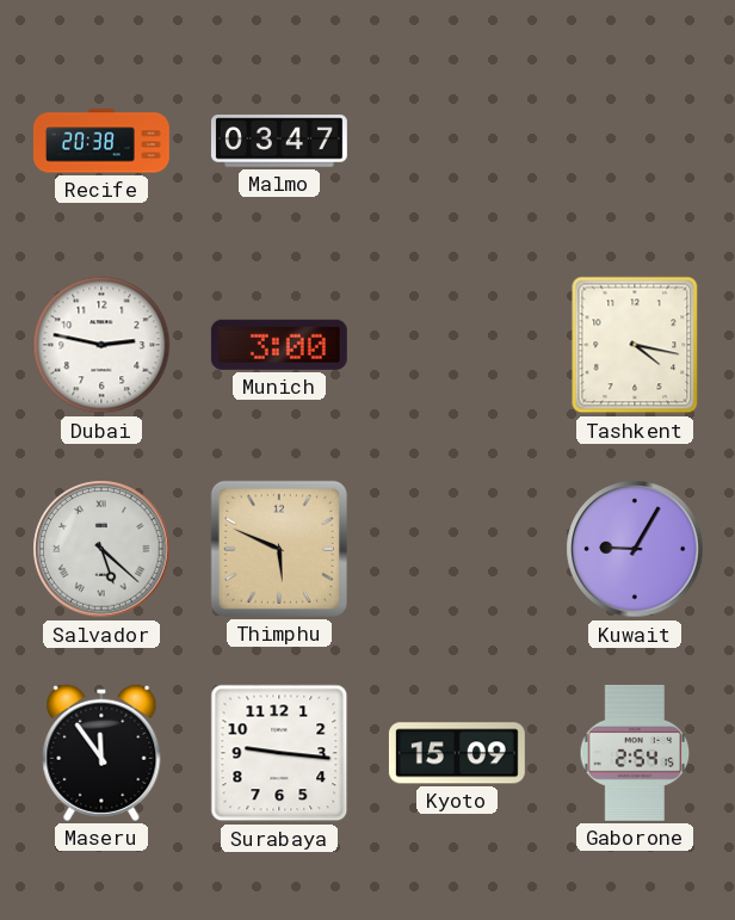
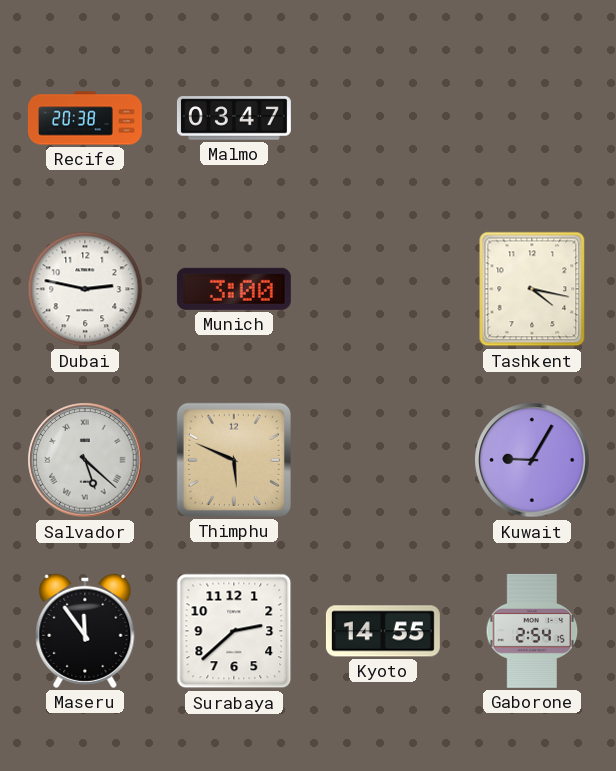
Surabaya: 9:16 -> 2:38 (234, 631)
Kyoto: 15:09 -> 14:55 (383, 631)
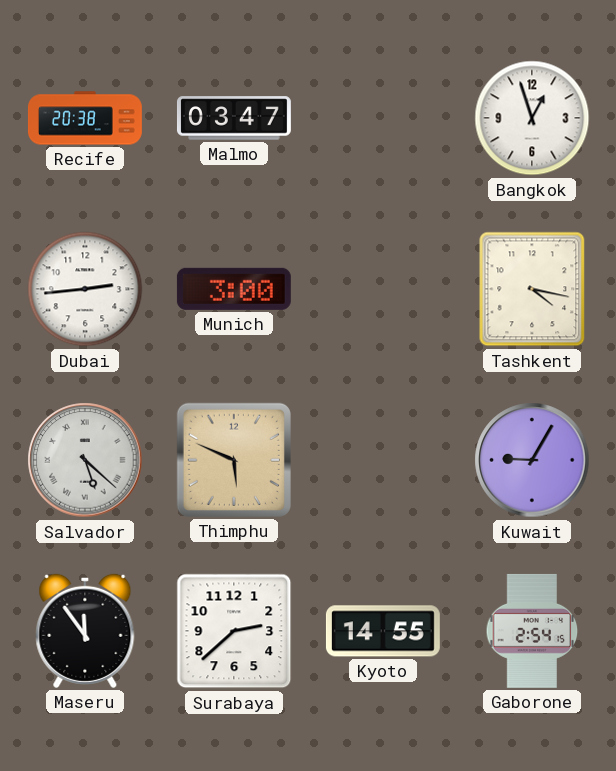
Bangkok: none -> 12:57 (532, 118)
Dubai: 2:47 -> 2:44 (85, 289)
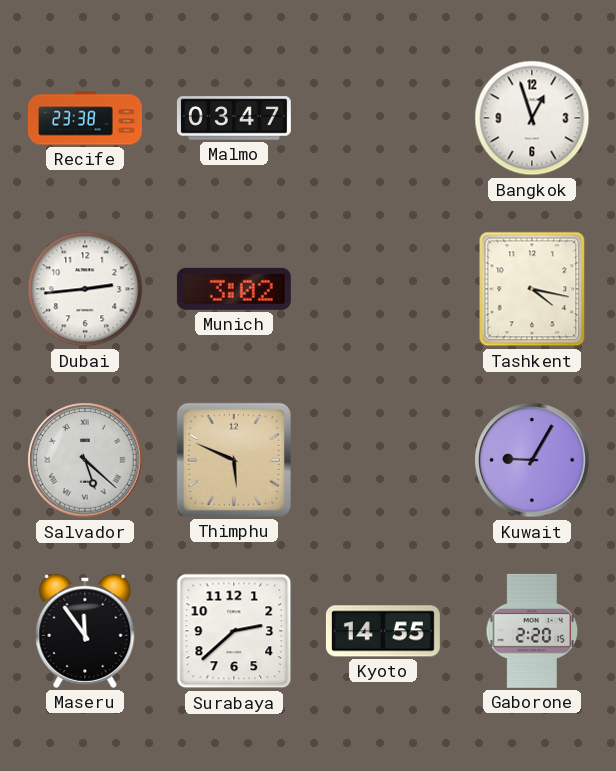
Recife: 20:38 -> 23:38 (85, 118)
Munich: 3:00 -> 3:02 (234, 289)
Gaborone: 2:54 -> 2:20 (532, 631)
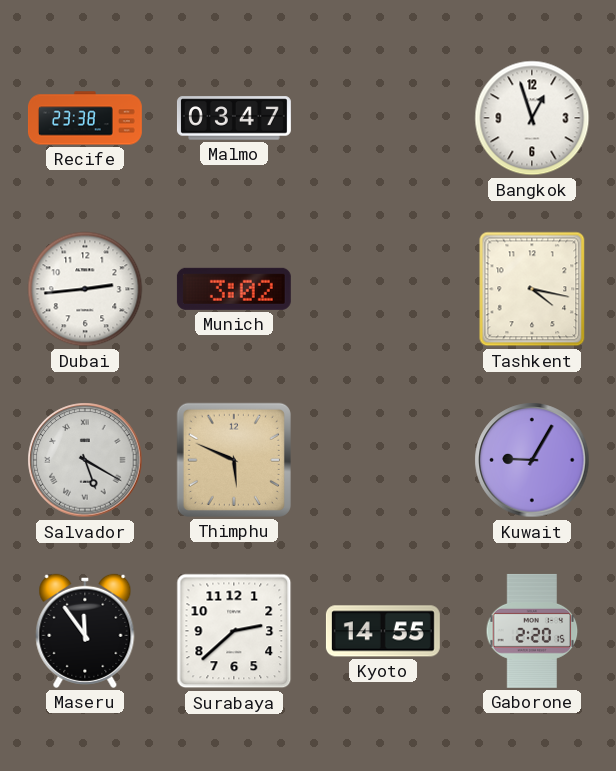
Salvador: 5:22 -> 5:20 (85, 460)
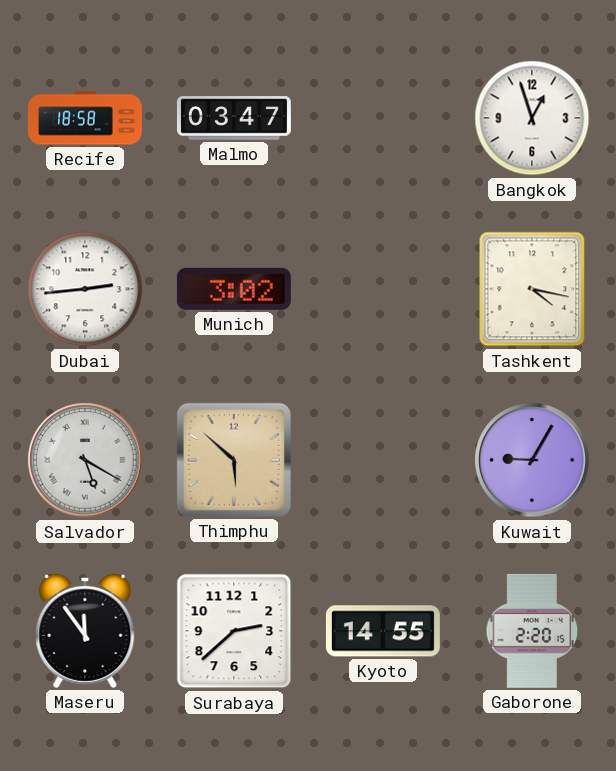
Recife: 23:38 -> 18:58 (85, 118)
Thimphu: 5:49 -> 5:52 (234, 460)
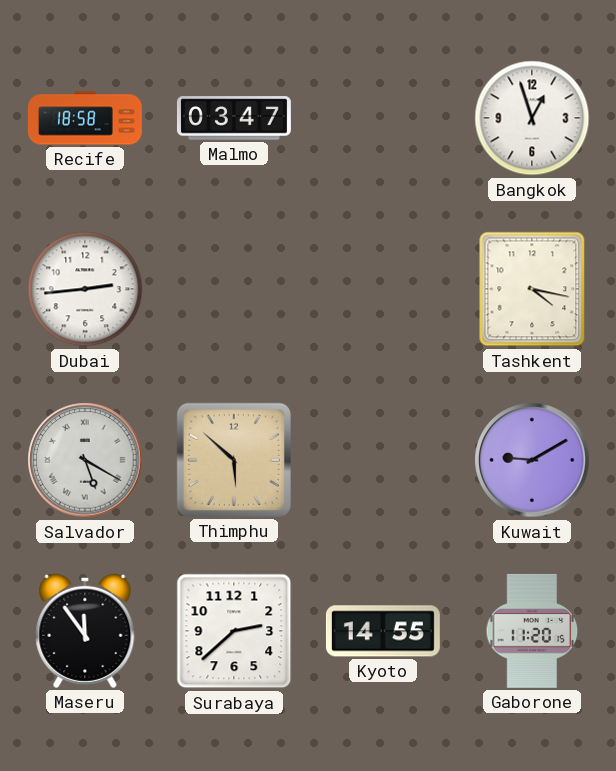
Munich: 3:02 -> none (234, 289)
Kuwait: 9:05 -> 9:10 (532, 460)
Gaborone: 2:20 -> 11:20 (532, 631)
